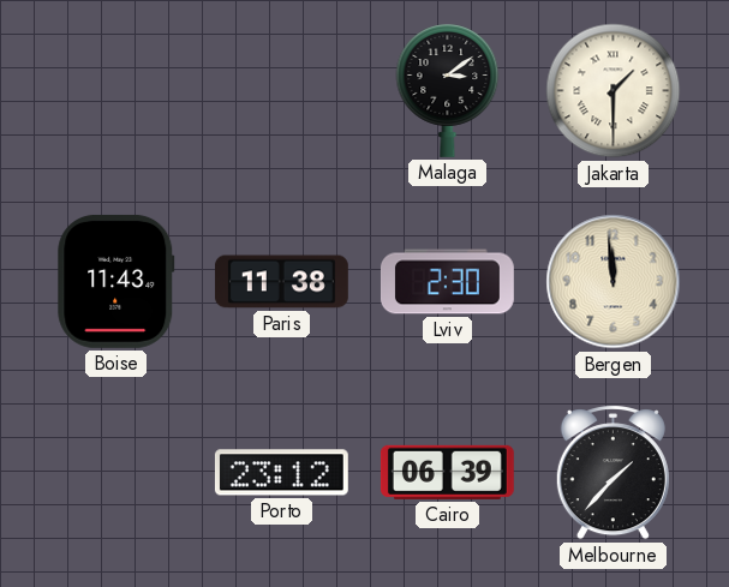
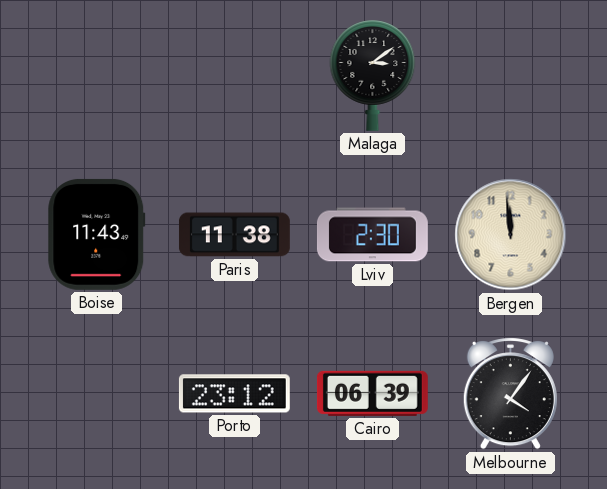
Jakarta: 1:30 -> none (614, 91)
Melbourne: 1:37 -> 4:06 (510, 394)
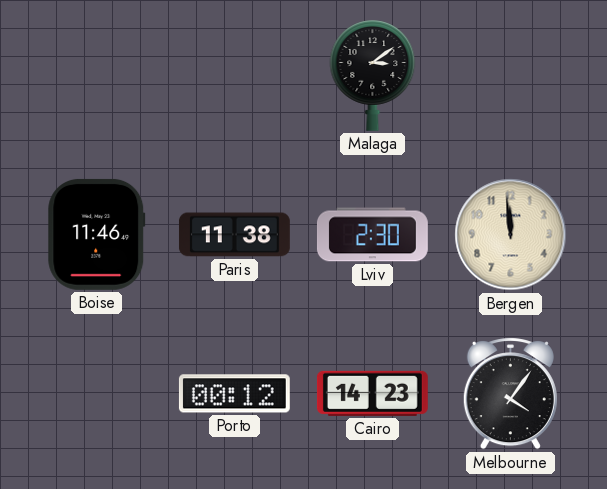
Boise: 11:43 -> 11:46 (97, 234)
Porto: 23:12 -> 00:12 (234, 394)
Cairo: 06:39 -> 14:23 (372, 393)
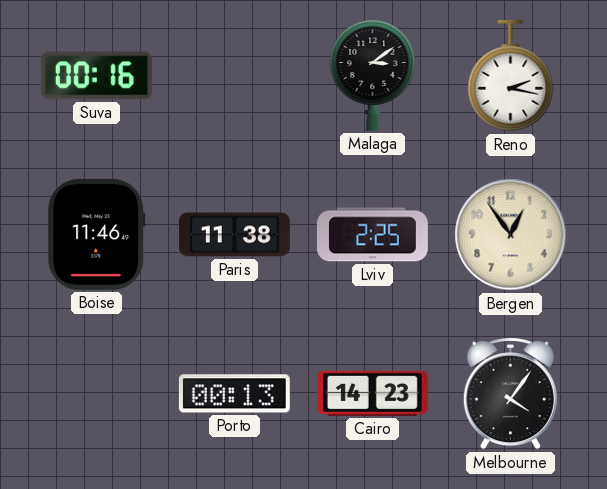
Suva: none -> 00:16 (96, 76)
Reno: none -> 2:17 (511, 76)
Lviv: 2:30 -> 2:25 (372, 235)
Bergen: 11:59 -> 12:54 (511, 235)
Porto: 00:12 -> 00:13 (234, 394)
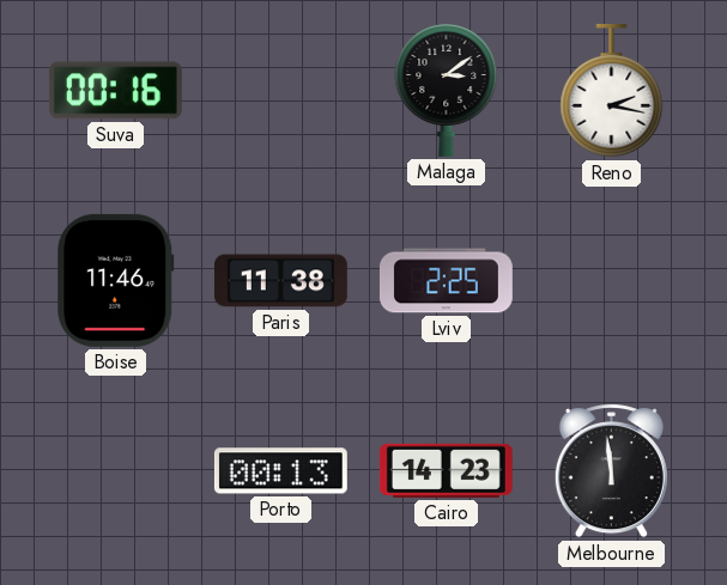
Bergen: 12:54 -> none (511, 235)
Melbourne: 4:06 -> 11:59 (611, 471)
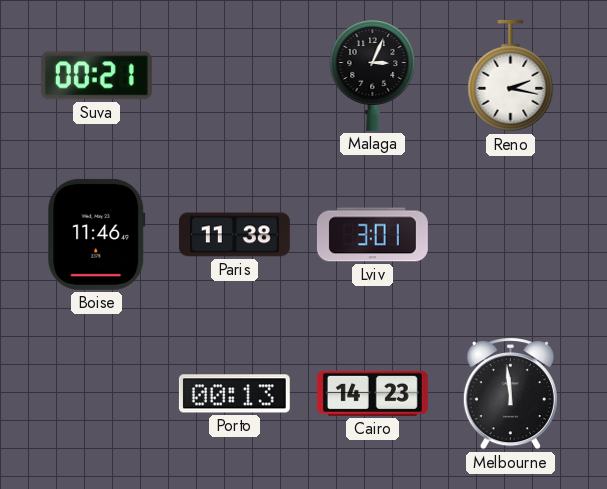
Suva: 00:16 -> 00:21 (96, 76)
Malaga: 3:09 -> 3:04 (373, 75)
Lviv: 2:25 -> 3:01 (372, 235)
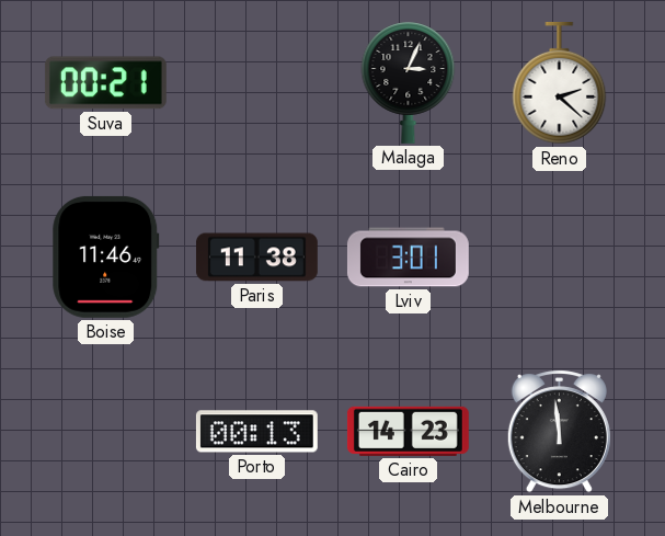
Reno: 2:17 -> 2:22 (560, 83)
